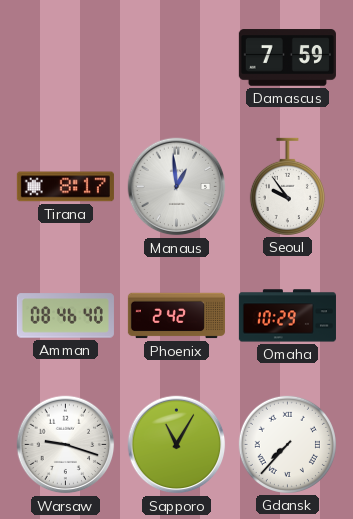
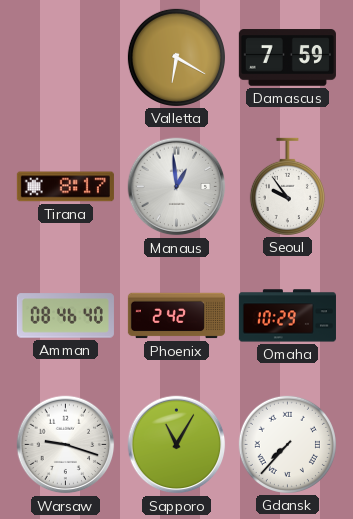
Valletta: none -> 6:20 (176, 57)
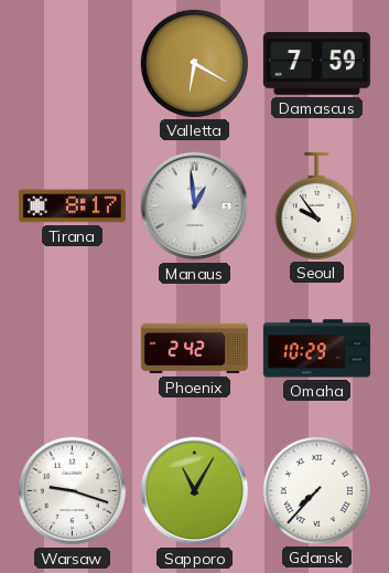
Amman: 08:46 -> none (65, 316)
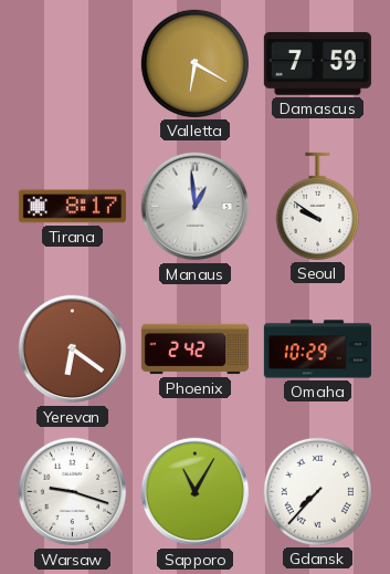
Seoul: 9:54 -> 9:51 (317, 206)
Yerevan: none -> 6:21 (73, 349)
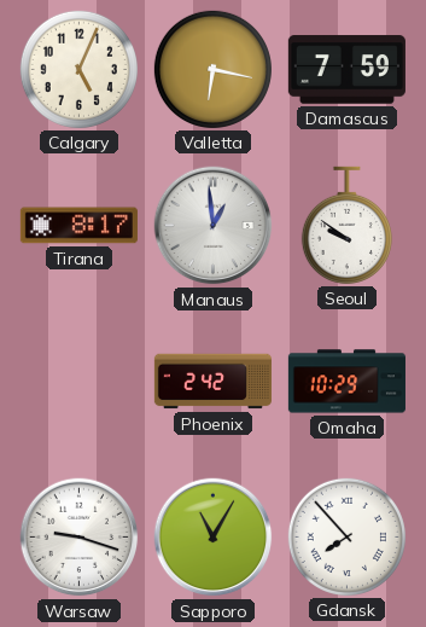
Calgary: none -> 5:04 (78, 69)
Valletta: 6:20 -> 6:17 (212, 69)
Yerevan: 6:21 -> none (73, 349)
Gdansk: 7:37 -> 7:53 (346, 536)
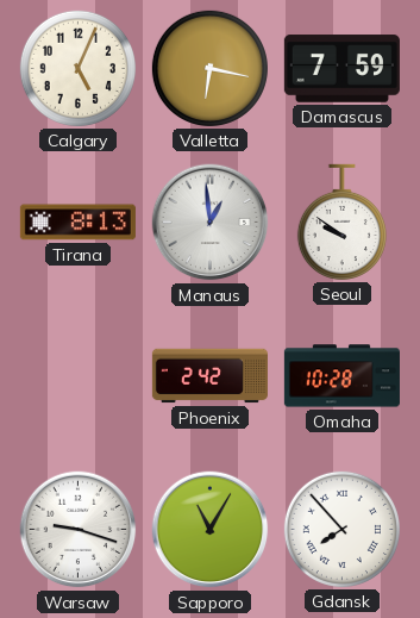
Tirana: 8:17 -> 8:13 (77, 223)
Omaha: 10:29 -> 10:28 (341, 376)
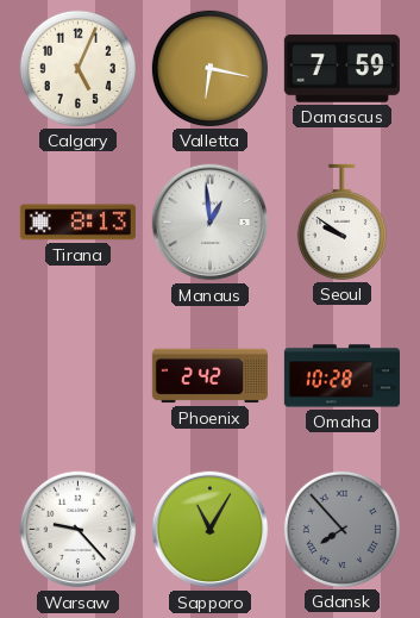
Warsaw: 9:18 -> 9:23 (79, 530)
Gdansk dial: white -> grey (341, 529)
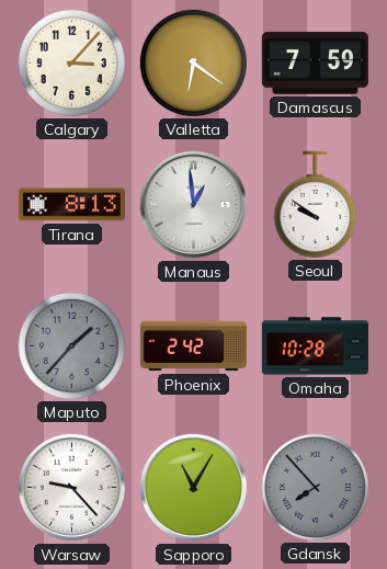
Calgary: 5:04 -> 3:07 (71, 62)
Valletta: 6:17 -> 6:21 (193, 62)
Maputo: none -> 1:37 (71, 345)
